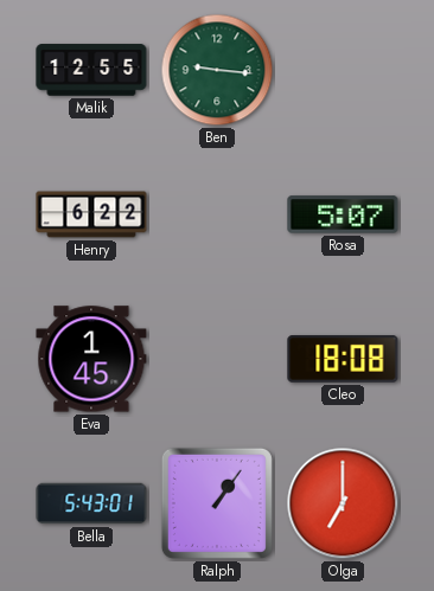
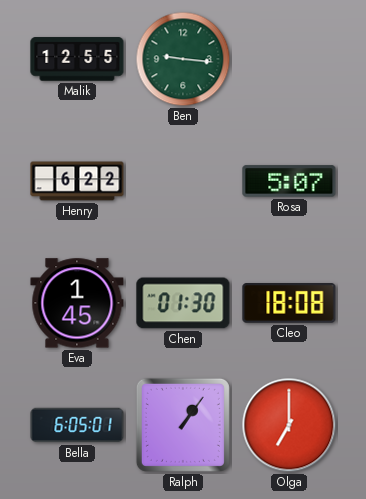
Chen: none -> 01:30 (183, 303)
Bella: 5:43 -> 6:05 (77, 425)
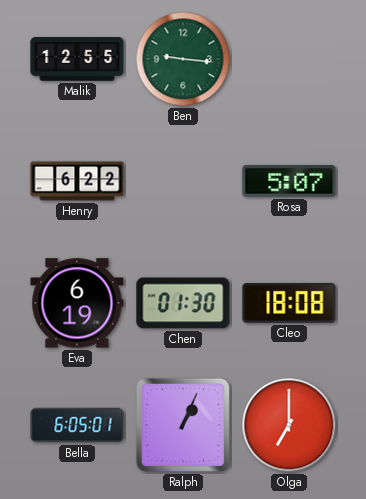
Eva: 1:45 -> 6:19 (77, 303)
Ralph: 1:06 -> 1:04 (183, 425)
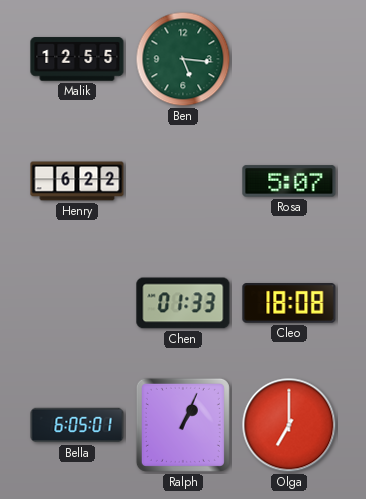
Ben: 9:16 -> 5:16 (183, 59)
Eva: 6:19 -> none (77, 303)
Chen: 01:30 -> 01:33 (183, 303)
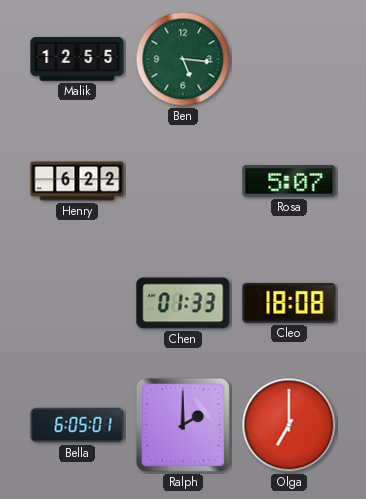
Ralph: 1:04 -> 2:00 (183, 425)
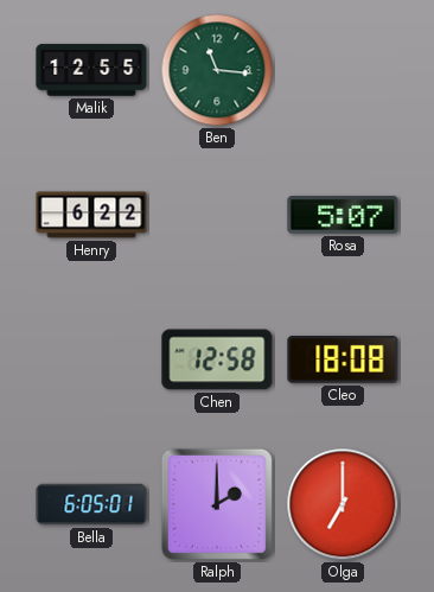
Ben: 5:16 -> 11:16 (217, 70)
Chen: 01:33 -> 12:58 (217, 359)
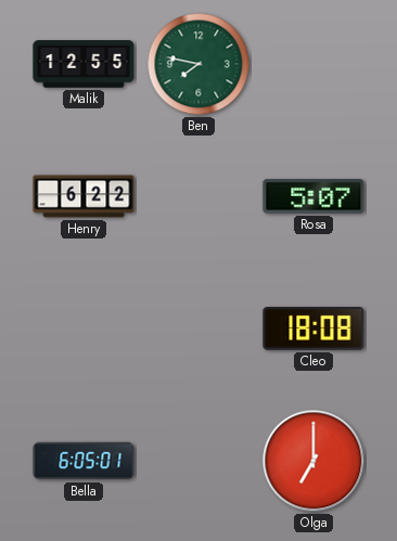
Ben: 11:16 -> 7:47 (198, 64)
Chen: 12:58 -> none (217, 359)
Ralph: 2:00 -> none (217, 504)
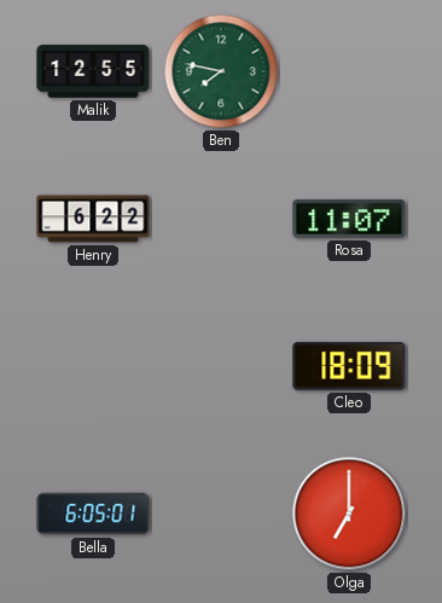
Rosa: 5:07 -> 11:07 (349, 219)
Cleo: 18:08 -> 18:09 (349, 367)
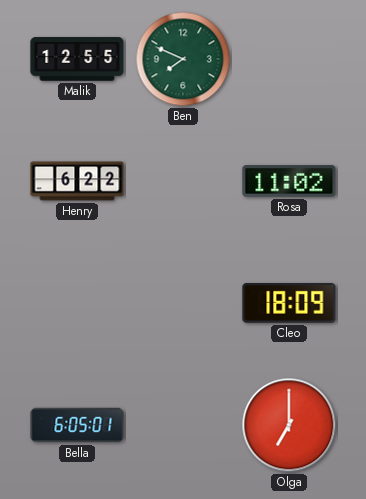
Ben: 7:47 -> 7:49 (183, 59)
Rosa: 11:07 -> 11:02 (289, 181)
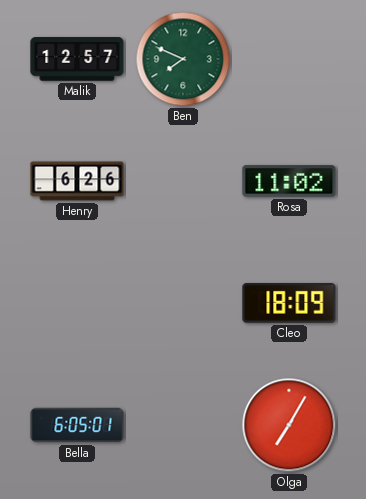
Malik: 12:55 -> 12:57 (77, 59)
Henry: 6:22 -> 6:26 (77, 181)
Olga: 7:00 -> 7:05 (289, 425)
